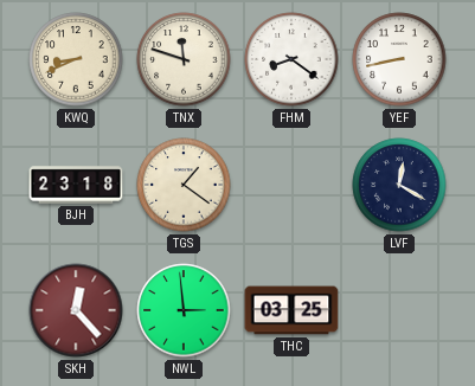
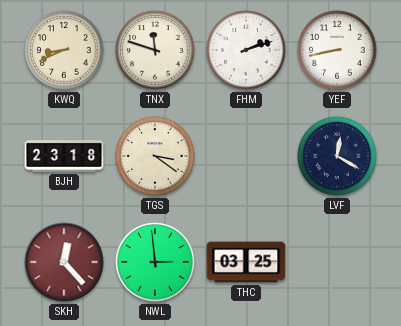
FHM: 8:21 -> 2:12 (246, 50)
TGS: 1:21 -> 3:21 (155, 156)
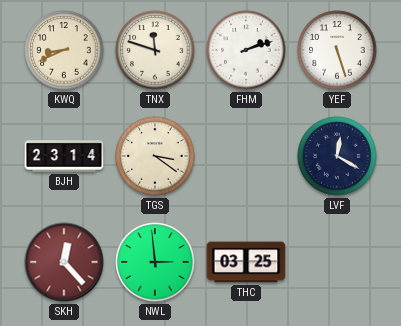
YEF: 8:43 -> 5:27 (337, 50)
BJH: 23:18 -> 23:14 (64, 156)
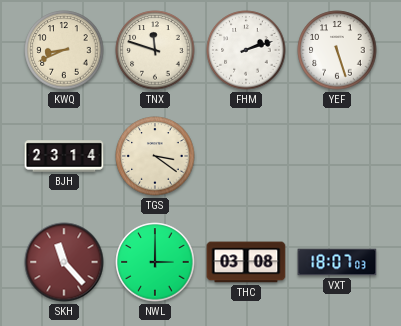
LVF: 12:20 -> none (337, 156)
SKH: 12:23 -> 11:23 (64, 262)
NWL: 2:59 -> 3:00 (155, 262)
THC: 03:25 -> 03:08 (246, 262)
VXT: none -> 18:07 (337, 262)
